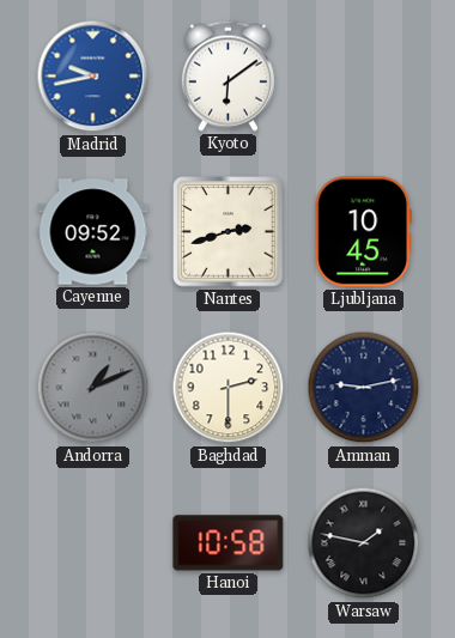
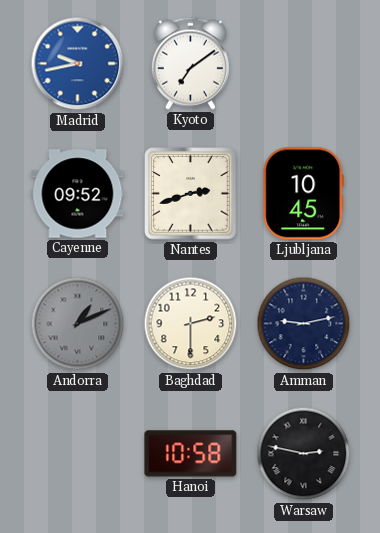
Kyoto: 6:09 -> 7:09 (190, 63)
Warsaw: 1:47 -> 2:47 (304, 454)
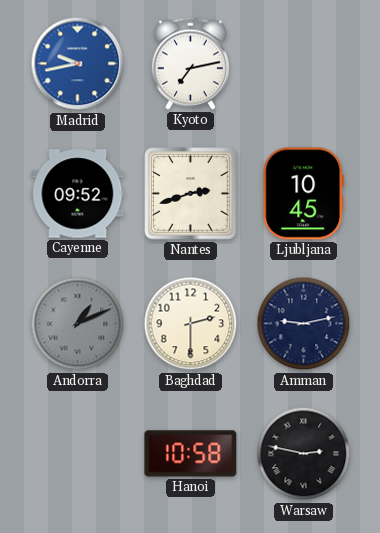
Kyoto: 7:09 -> 7:13 (190, 63)
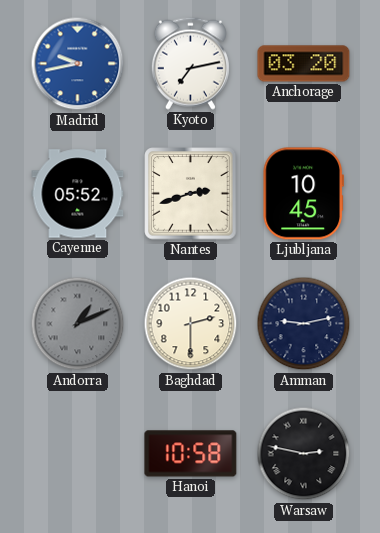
Anchorage: none -> 03:20 (304, 64)
Cayenne: 09:52 -> 05:52 (78, 194)
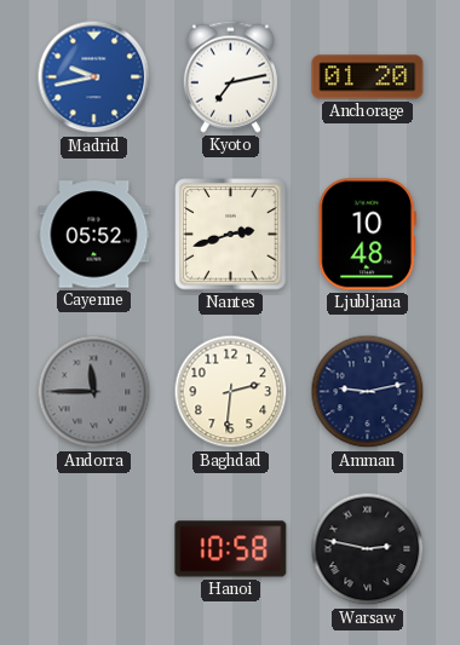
Anchorage: 03:20 -> 01:20 (368, 77)
Ljubljana: 10:45 -> 10:48 (367, 235)
Andorra: 1:11 -> 11:45 (94, 392)
Baghdad: 2:30 -> 2:31 (231, 392)
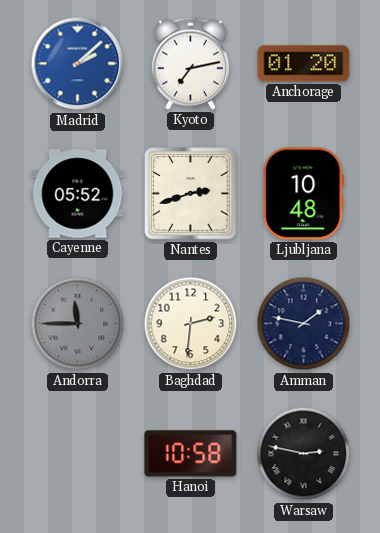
Madrid: 9:43 -> 2:08 (78, 64)
Amman: 9:13 -> 1:47 (304, 324)
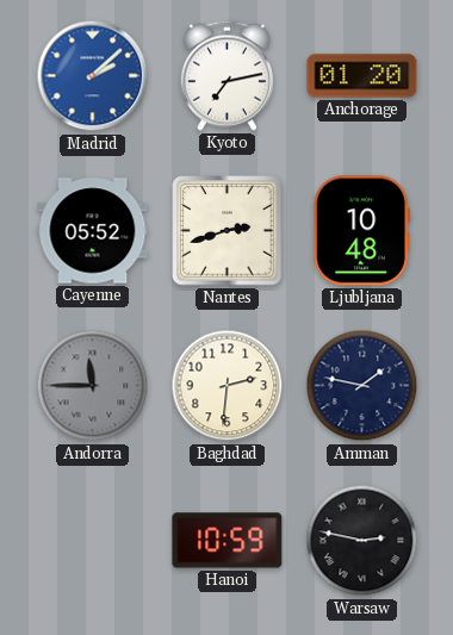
Hanoi: 10:58 -> 10:59 (228, 541)
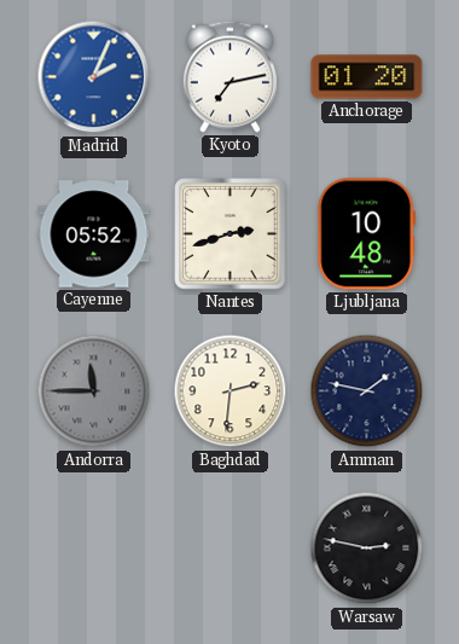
Madrid: 2:08 -> 2:04 (94, 77)
Hanoi: 10:59 -> none (228, 541)
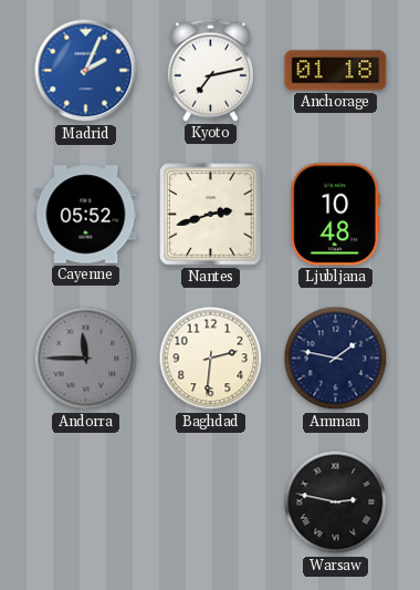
Anchorage: 01:20 -> 01:18 (336, 71)
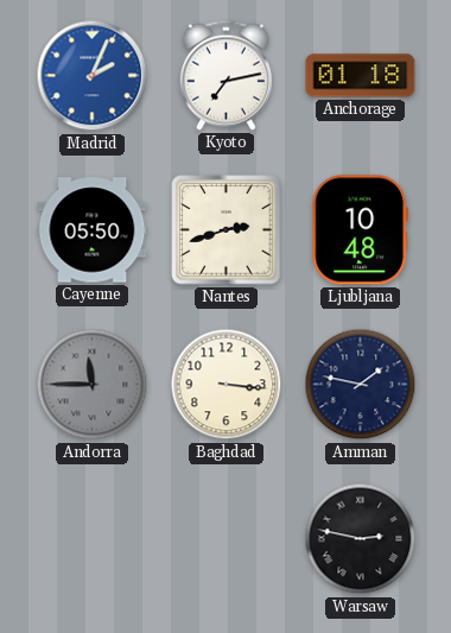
Cayenne: 05:52 -> 05:50 (93, 230)
Baghdad: 2:31 -> 3:16 (227, 385)
